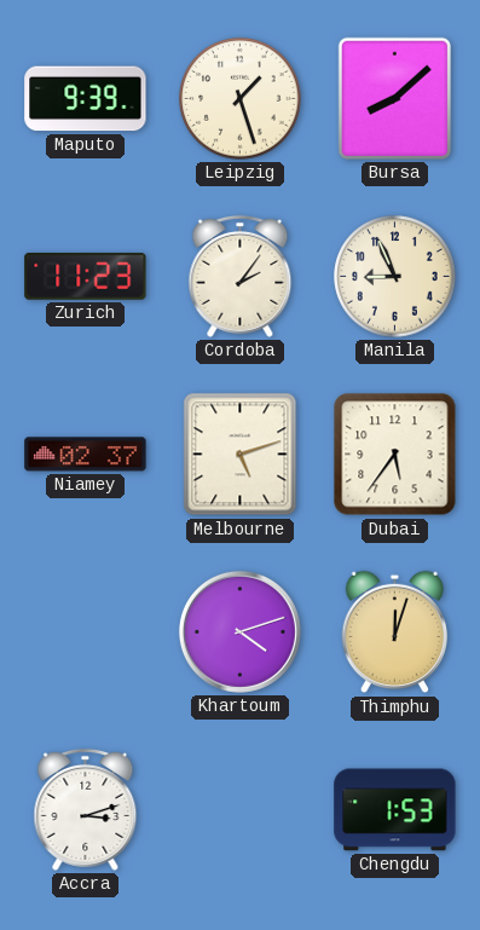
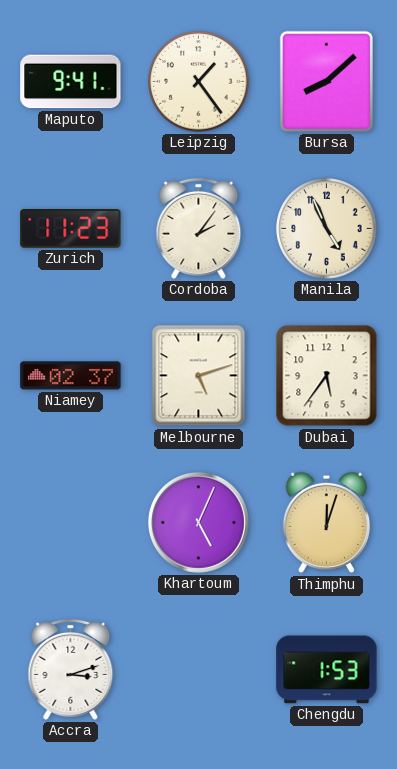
Maputo: 9:39 -> 9:41 (71, 82)
Leipzig: 1:27 -> 1:24 (199, 82)
Manila: 8:56 -> 4:56 (327, 229)
Khartoum: 4:12 -> 5:04 (198, 522)
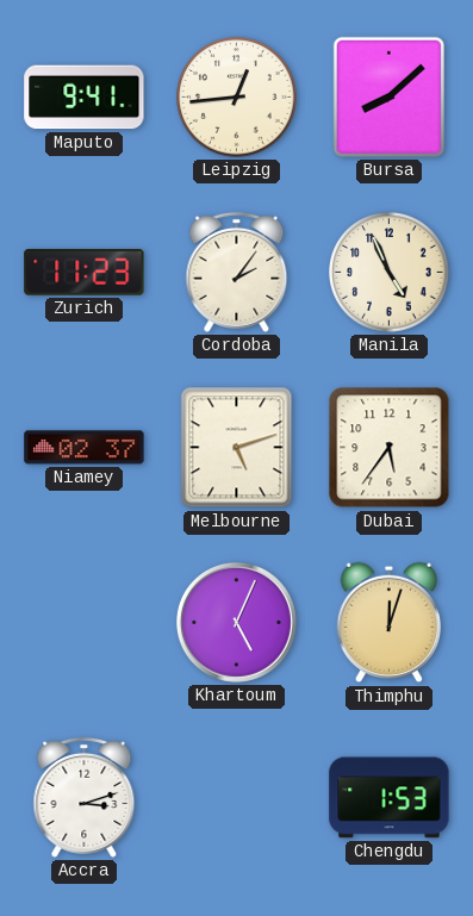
Leipzig: 1:24 -> 12:44 (237, 98)
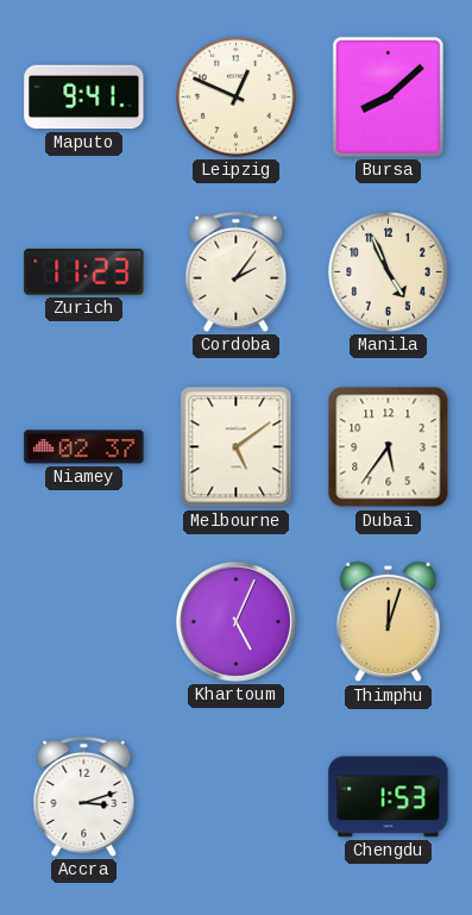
Leipzig: 12:44 -> 12:49 (237, 98)
Melbourne: 5:12 -> 5:09 (237, 447)
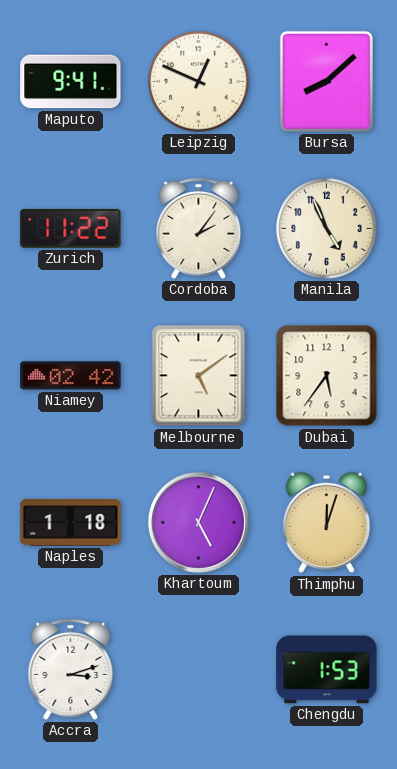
Zurich: 11:23 -> 11:22 (71, 228)
Niamey: 02:37 -> 02:42 (71, 376)
Naples: none -> 1:18 (71, 523)
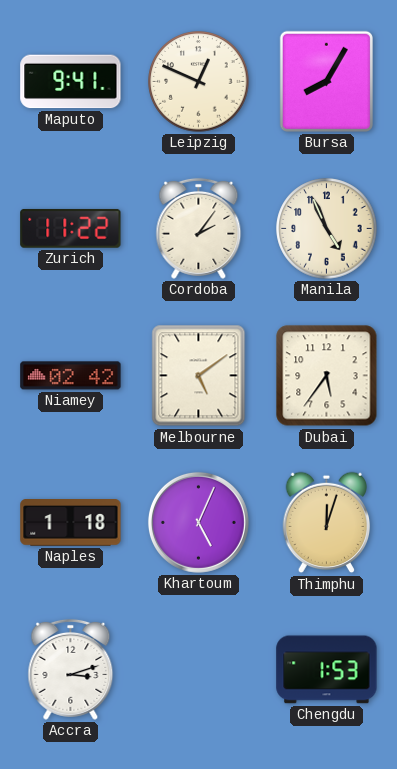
Bursa: 8:08 -> 8:05 (326, 81)
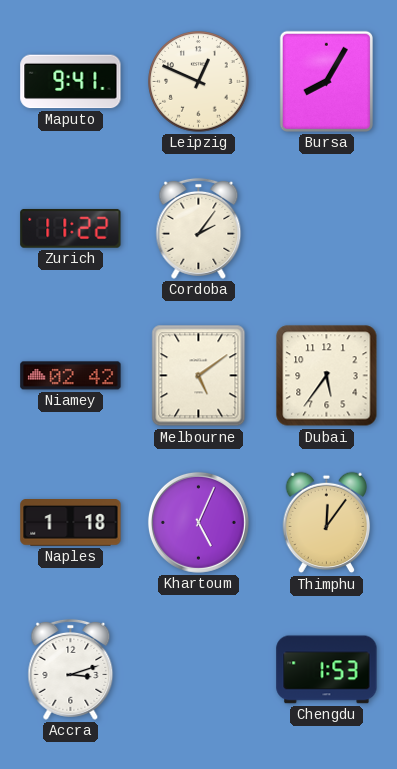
Manila: 4:56 -> none (327, 229)
Thimphu: 12:03 -> 12:06 (327, 523)
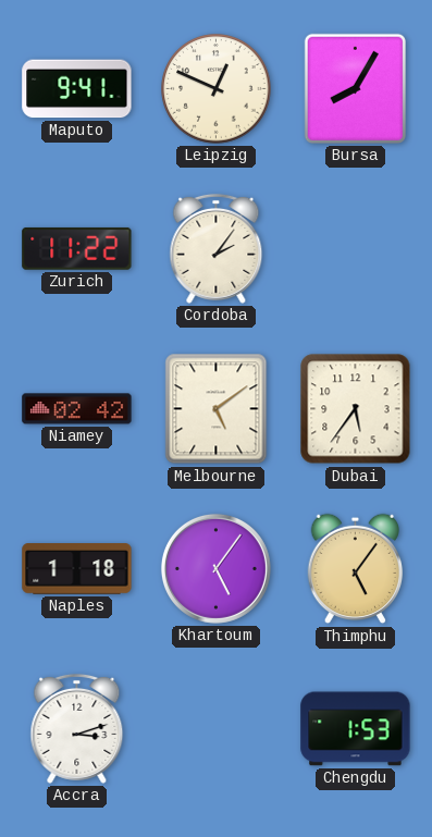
Khartoum: 5:04 -> 5:06 (215, 568)
Thimphu: 12:06 -> 5:06 (356, 569)
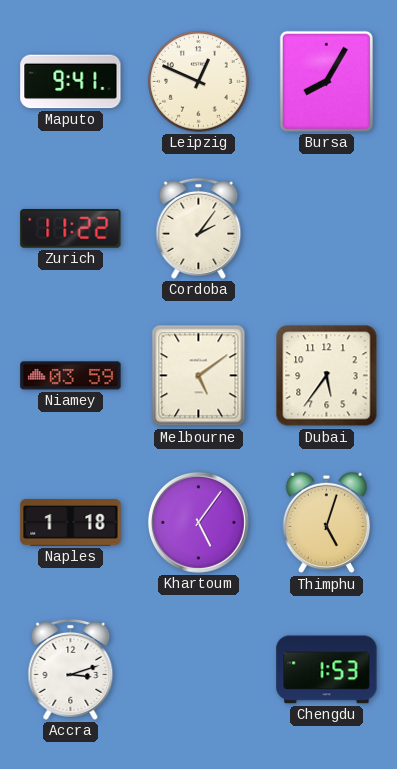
Niamey: 02:42 -> 03:59 (71, 376)
Thimphu: 5:06 -> 5:03 (327, 523)
